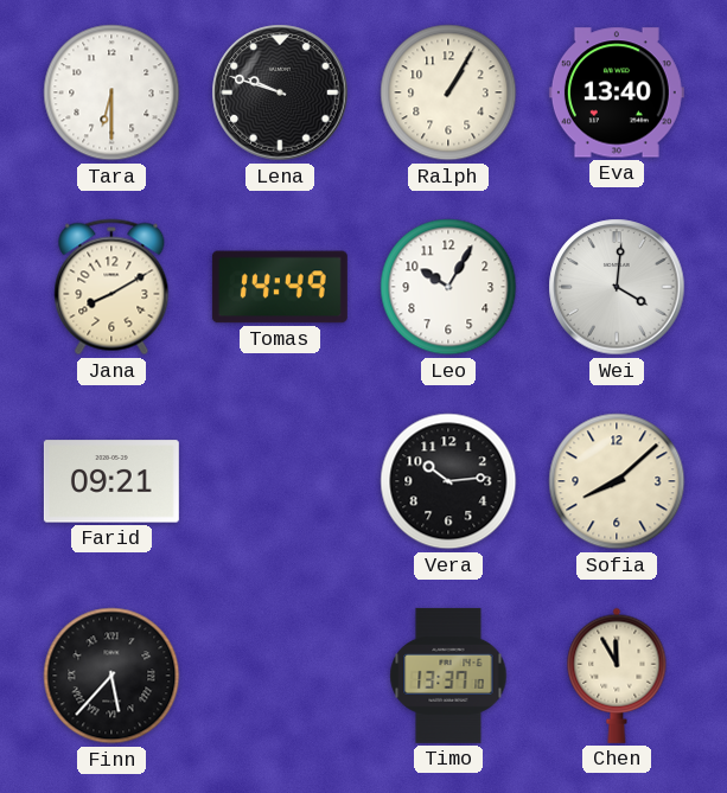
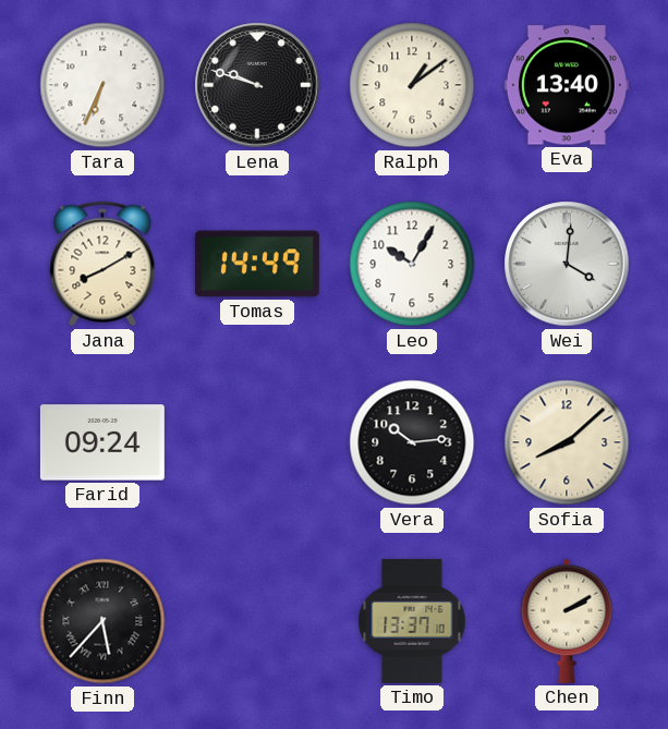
Tara: 6:30 -> 6:34 (102, 85)
Ralph: 1:05 -> 1:09 (412, 85)
Farid: 09:21 -> 09:24 (102, 442)
Chen: 11:55 -> 2:10 (567, 621)
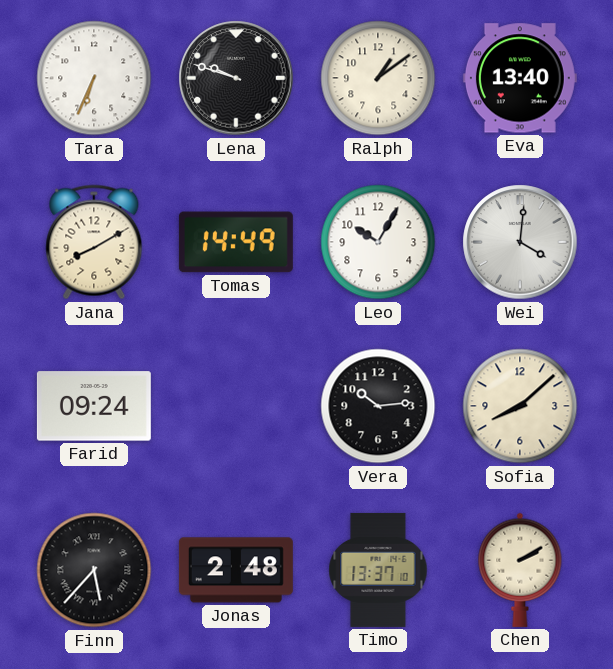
Jonas: none -> 2:48 (236, 570)
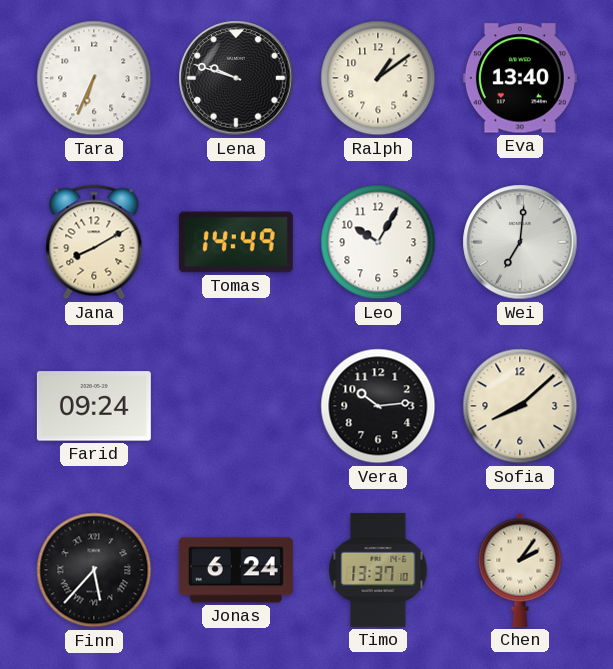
Wei: 4:01 -> 7:01 (520, 242)
Jonas: 2:48 -> 6:24 (236, 570)
Chen: 2:10 -> 2:06 (520, 570)
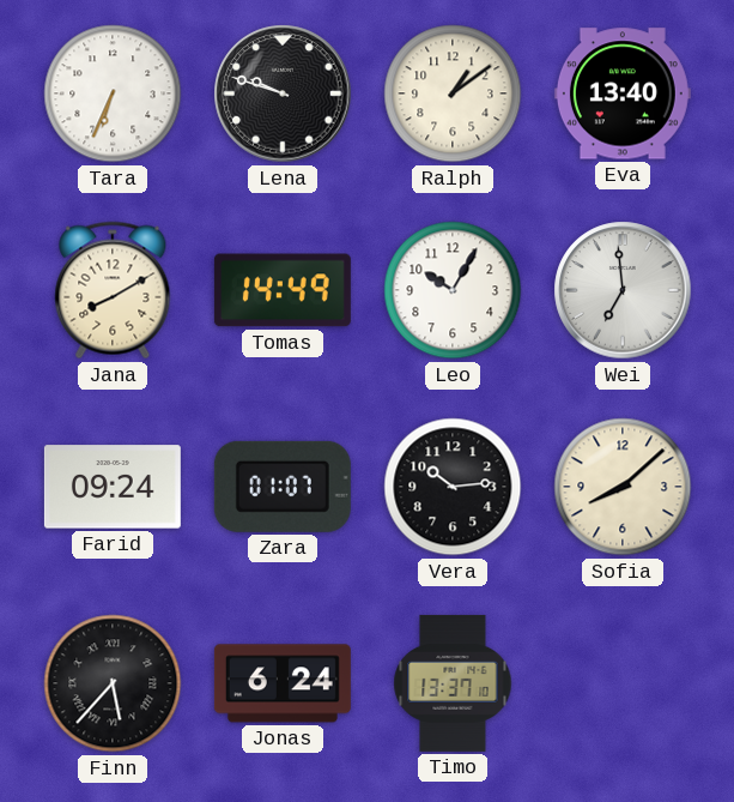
Wei: 7:01 -> 6:59 (623, 290)
Zara: none -> 01:07 (283, 487)
Chen: 2:06 -> none (520, 570)
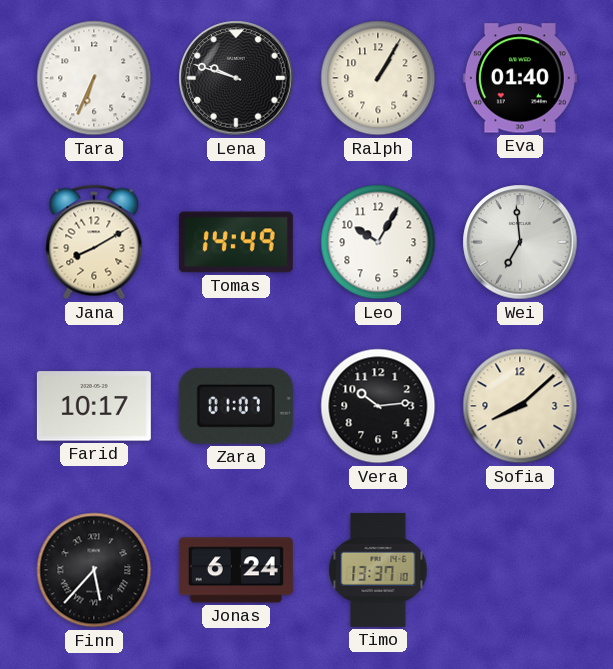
Ralph: 1:09 -> 1:05 (378, 78)
Eva: 13:40 -> 01:40 (520, 78)
Farid: 09:24 -> 10:17 (94, 406)
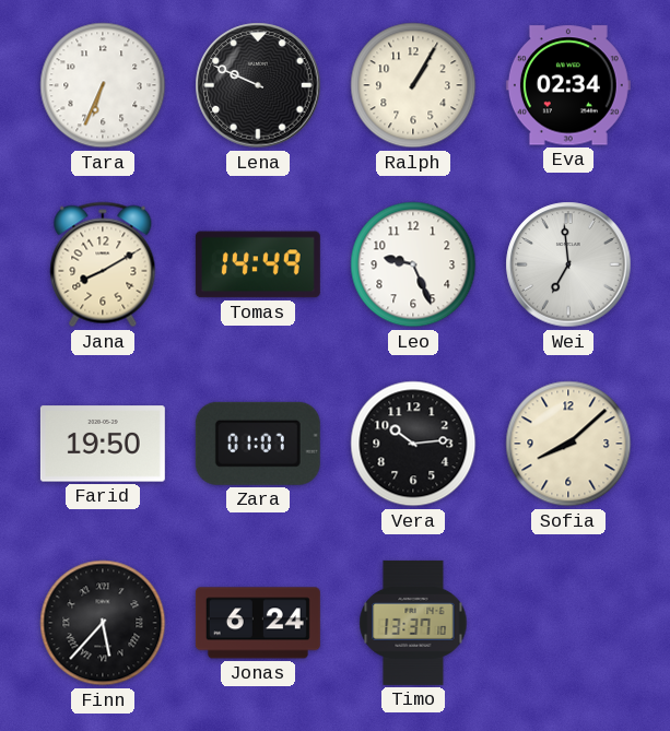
Lena: 9:48 -> 9:49 (258, 85)
Eva: 01:40 -> 02:34 (568, 85)
Leo: 10:05 -> 9:26 (413, 264)
Farid: 10:17 -> 19:50 (103, 444)
